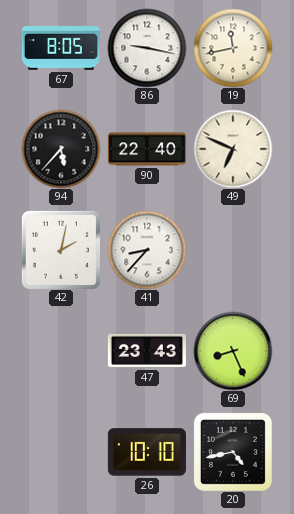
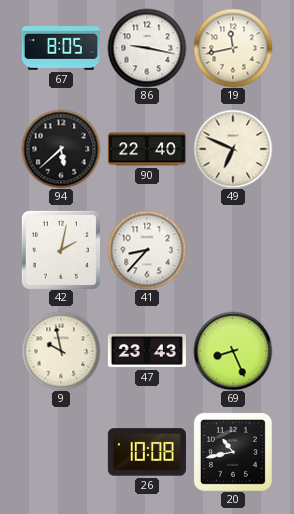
94: 5:37 -> 5:38 (61, 149)
9: none -> 9:58 (61, 351)
26: 10:10 -> 10:08 (147, 452)
20: 4:43 -> 10:43 (233, 452)
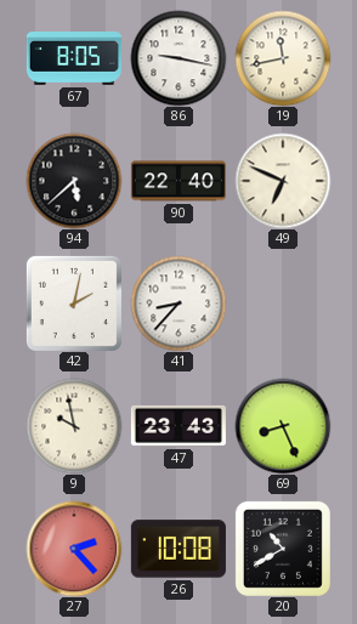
27: none -> 2:23 (74, 549)
20: 10:43 -> 10:40 (283, 549)
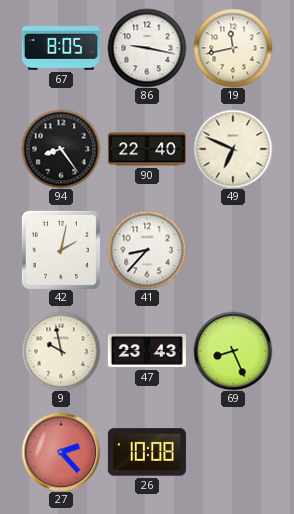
94: 5:38 -> 8:24 (61, 149)
20: 10:40 -> none (283, 549)
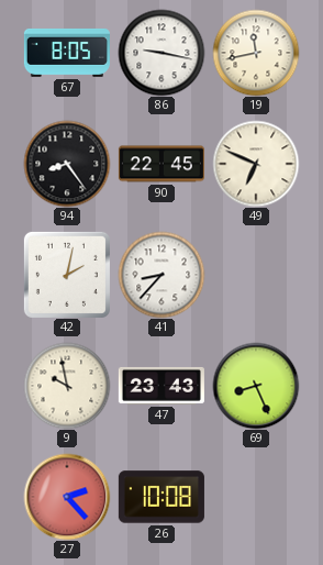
90: 22:40 -> 22:45 (161, 164)
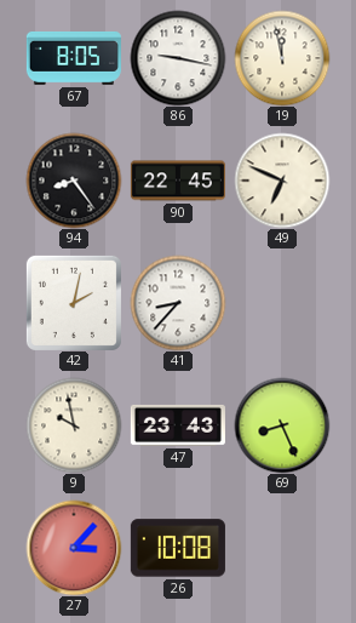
19: 11:43 -> 11:58 (282, 58)
27: 2:23 -> 3:07 (74, 548)
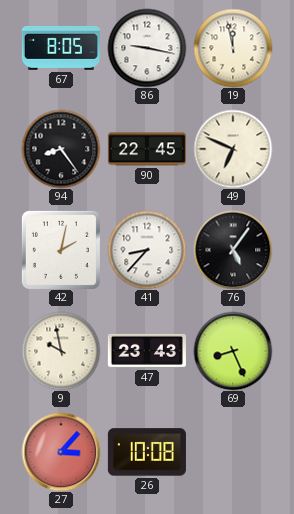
76: none -> 5:06 (233, 250)
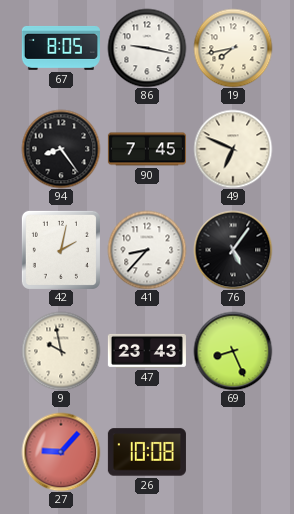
19: 11:58 -> 7:43 (233, 48)
90: 22:45 -> 7:45 (147, 149)
27: 3:07 -> 9:07 (61, 452)
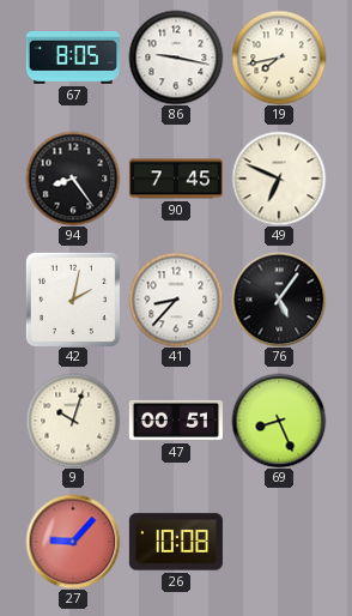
9: 9:58 -> 10:03 (73, 421)
47: 23:43 -> 00:51 (176, 421)
